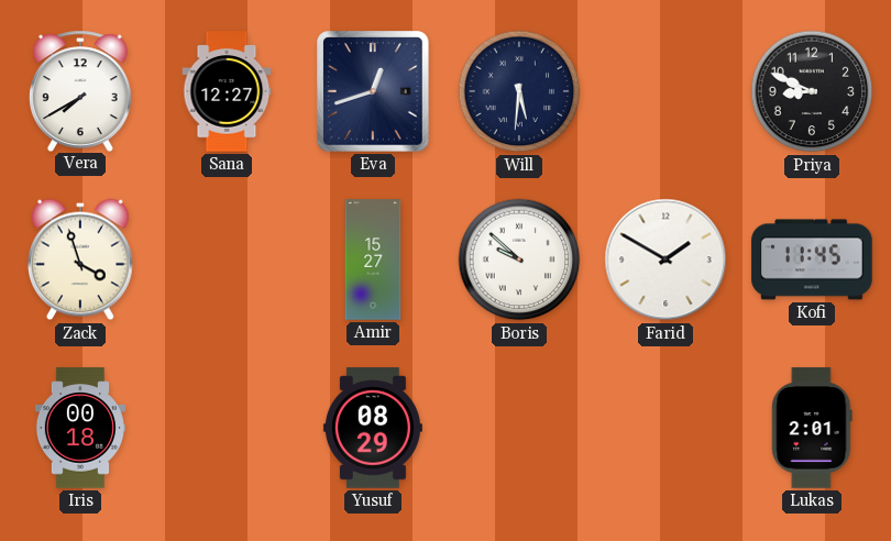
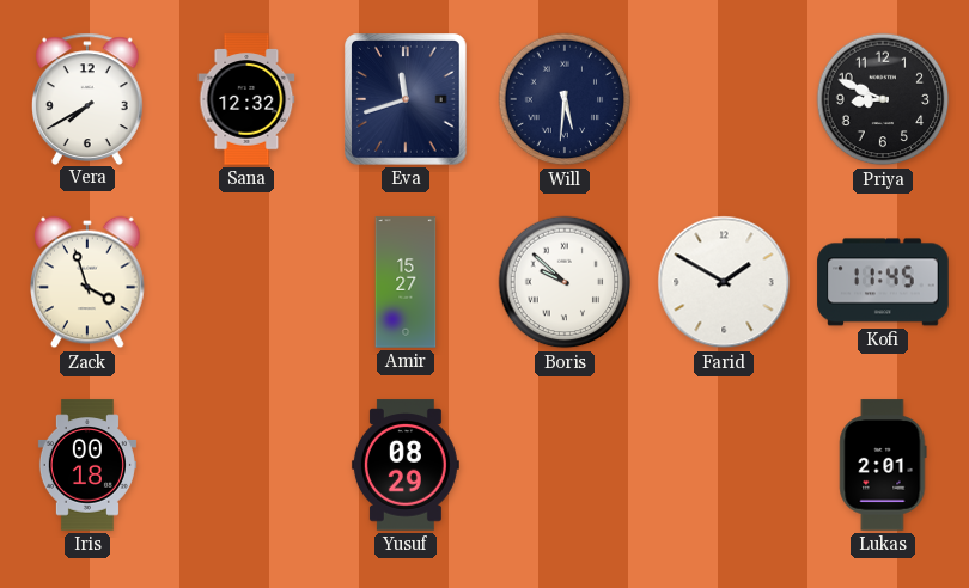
Sana: 12:27 -> 12:32 (246, 99)
Eva: 12:42 -> 11:42 (407, 99)
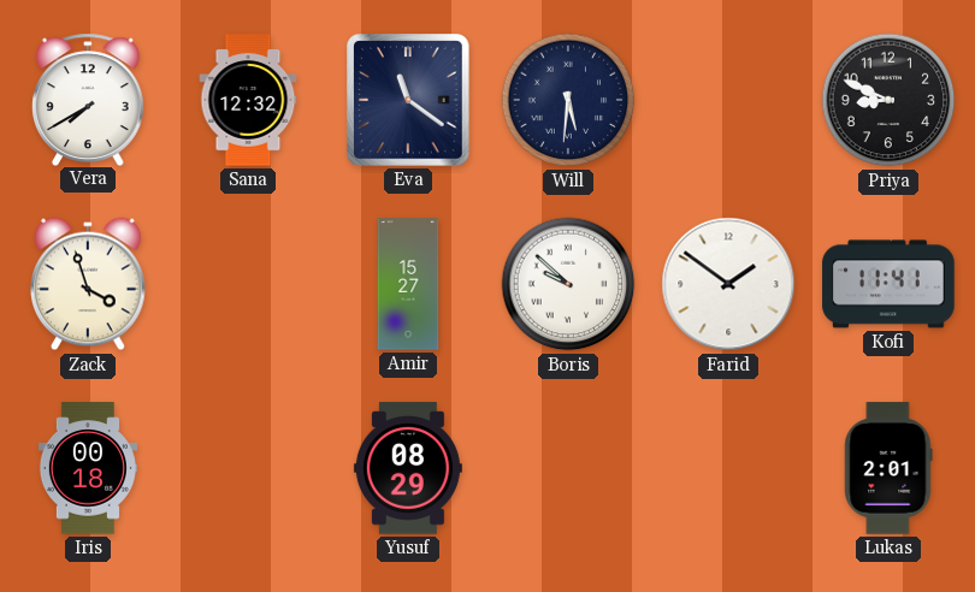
Eva: 11:42 -> 11:21 (409, 100)
Farid: 1:50 -> 1:51 (728, 284)
Kofi: 11:45 -> 11:41 (888, 284)
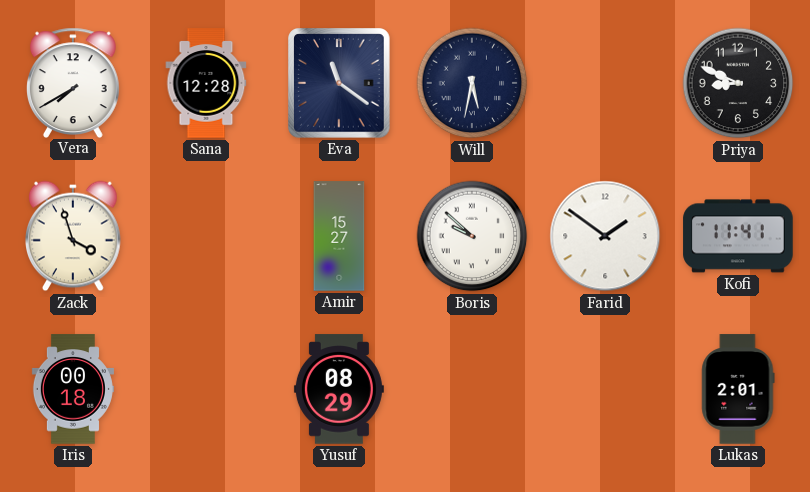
Sana: 12:32 -> 12:28 (206, 83)
Will: 5:31 -> 5:32 (472, 83)
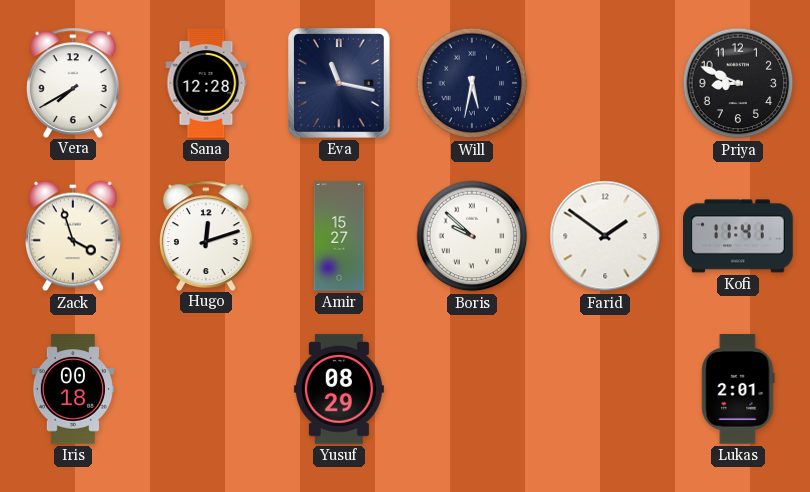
Eva: 11:21 -> 11:17 (340, 83)
Hugo: none -> 12:12 (206, 235)
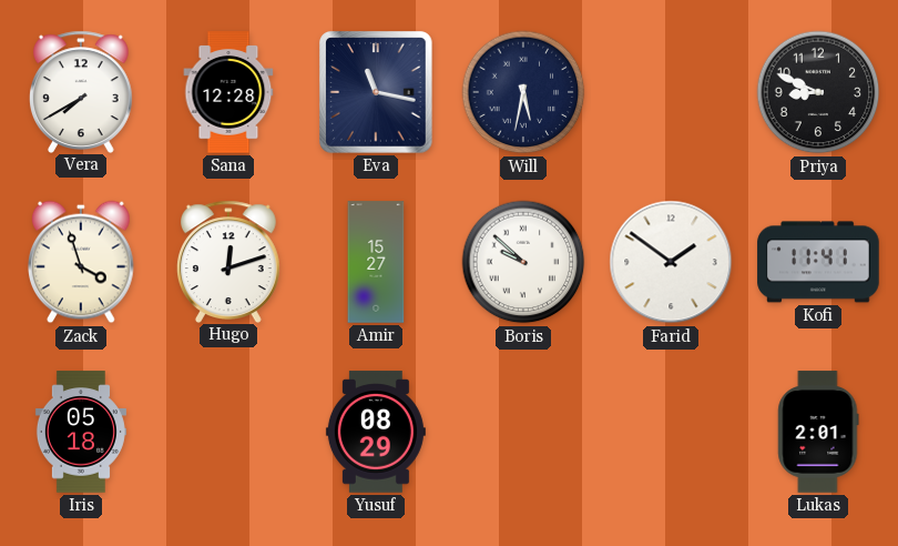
Iris: 00:18 -> 05:18 (81, 432)
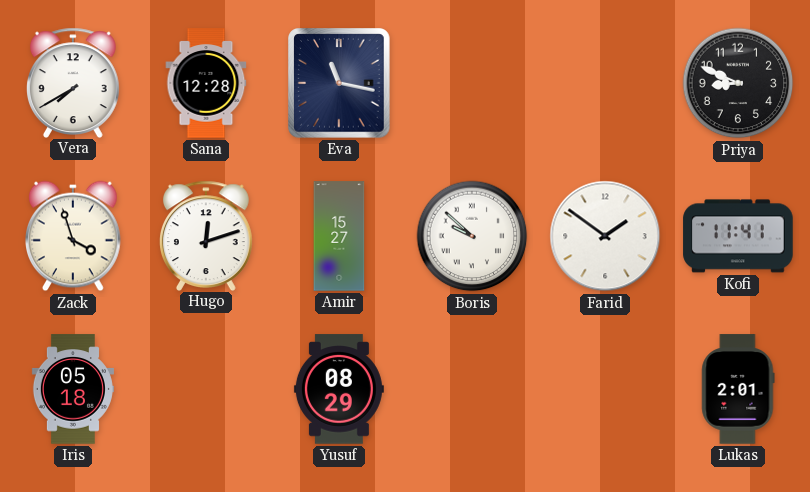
Will: 5:32 -> none (523, 92)
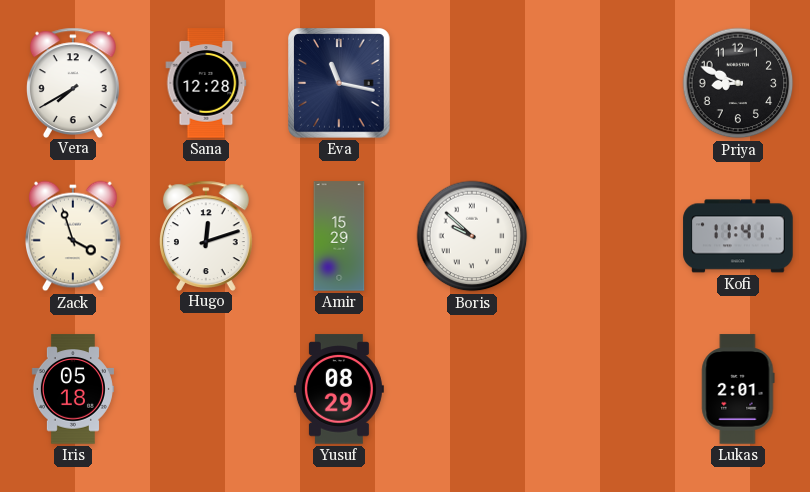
Amir: 15:27 -> 15:29 (339, 236)
Farid: 1:51 -> none (605, 236)
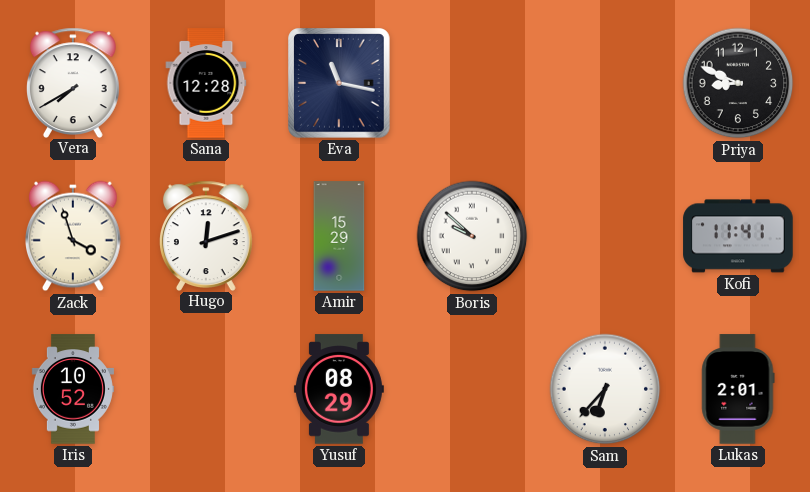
Iris: 05:18 -> 10:52 (73, 389)
Sam: none -> 6:37 (605, 389)
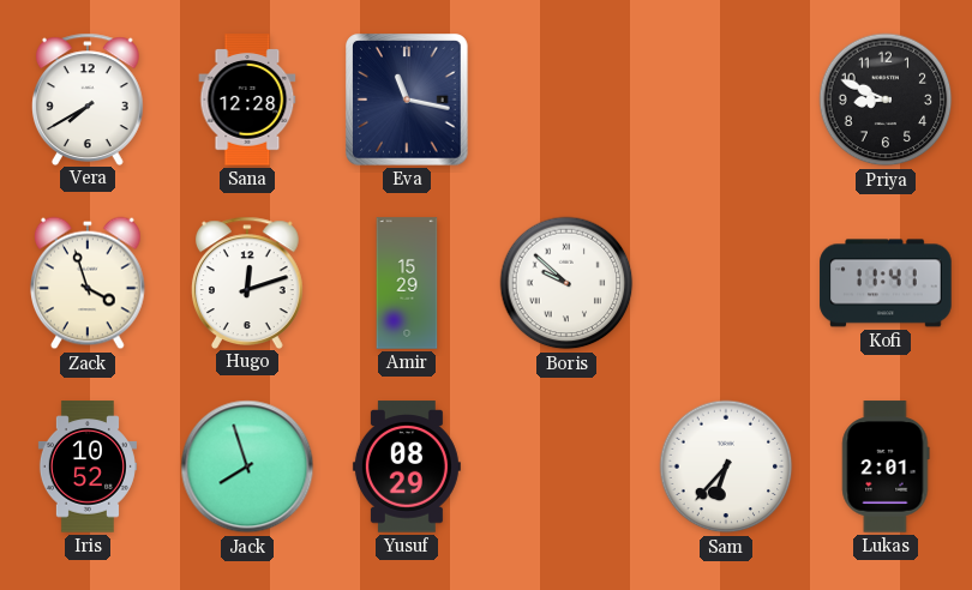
Jack: none -> 7:57 (247, 466)
